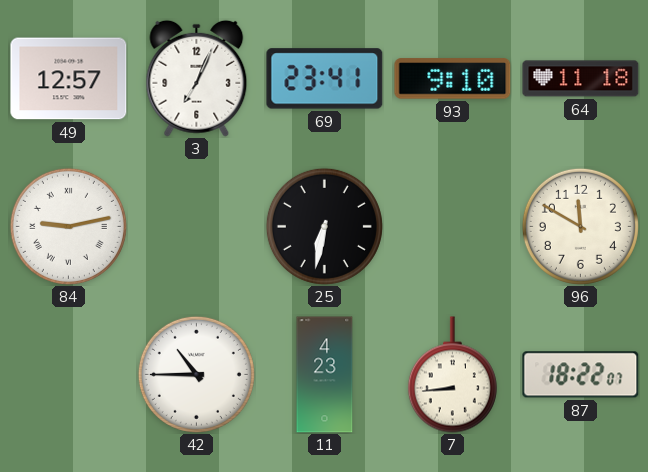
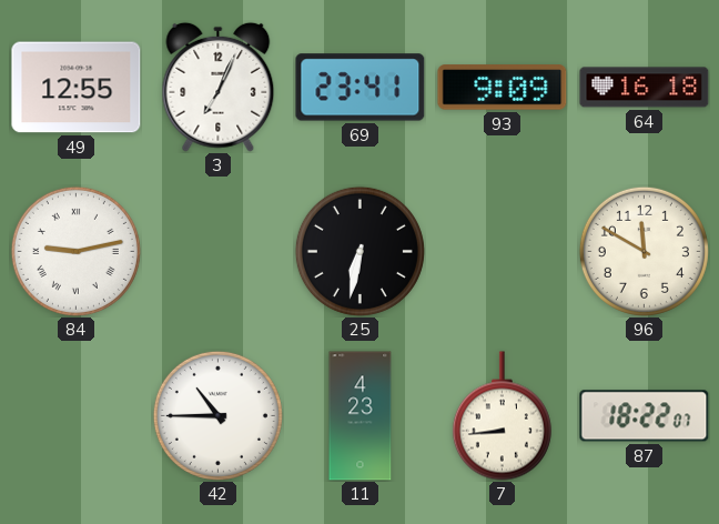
49: 12:57 -> 12:55 (77, 88)
93: 9:10 -> 9:09 (503, 88)
64: 11:18 -> 16:18 (645, 88)
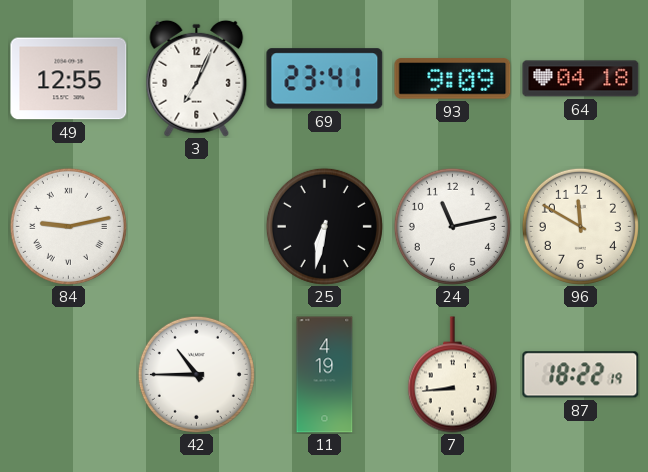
64: 16:18 -> 04:18 (581, 79)
24: none -> 11:13 (452, 226)
11: 4:23 -> 4:19 (325, 375)
87: 18:22:07 -> 18:22:19 (581, 375)
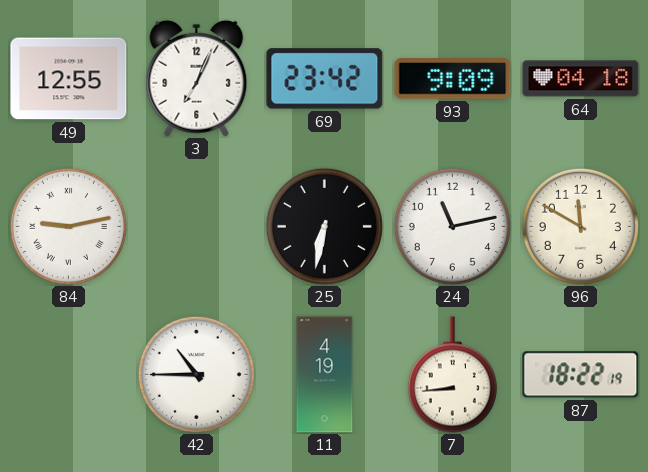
69: 23:41 -> 23:42 (325, 79)
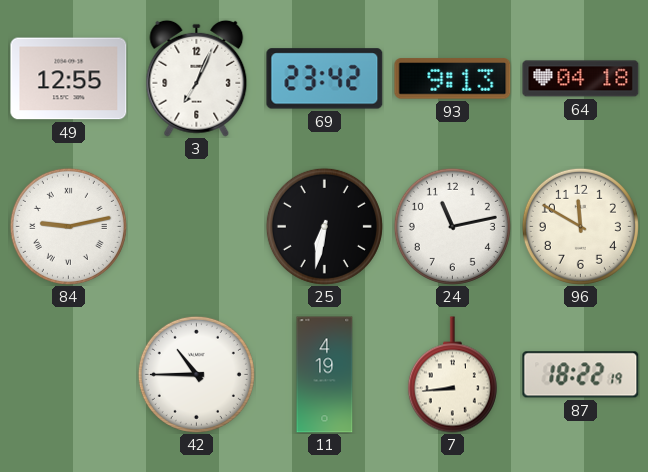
93: 9:09 -> 9:13 (453, 79)
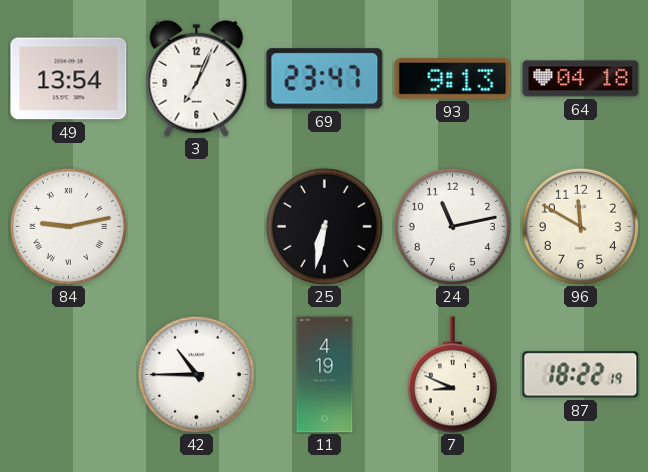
49: 12:55 -> 13:54 (69, 79)
69: 23:42 -> 23:47 (325, 79)
7: 8:44 -> 8:49 (452, 375)
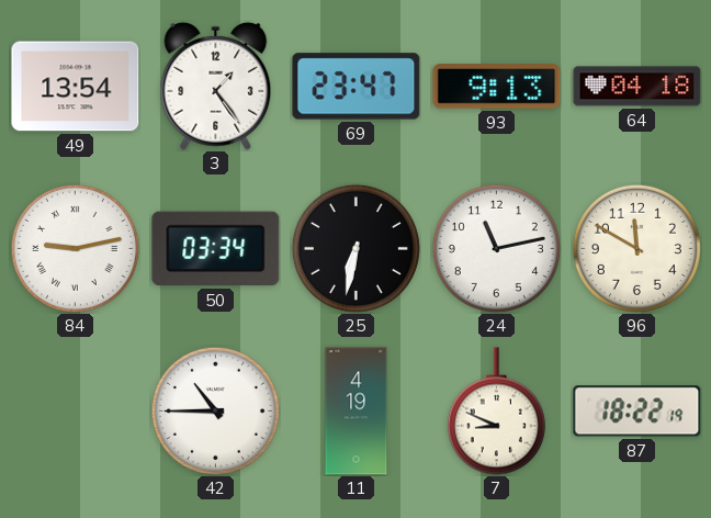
3: 7:04 -> 1:24 (216, 86)
50: none -> 03:34 (216, 249)
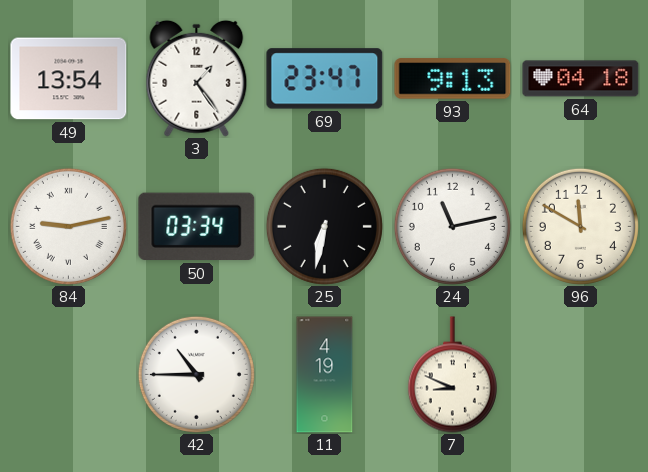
87: 18:22 -> none (637, 412)
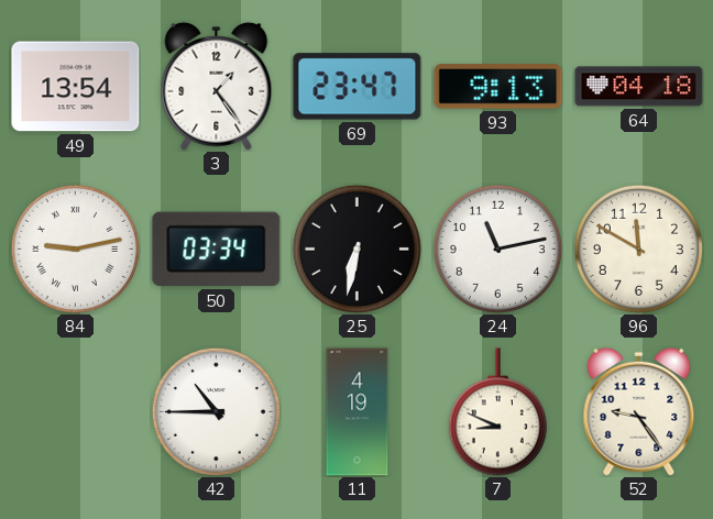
52: none -> 9:24 (639, 411)
